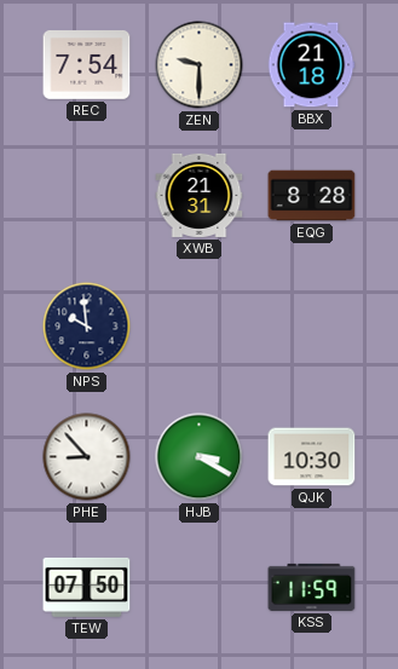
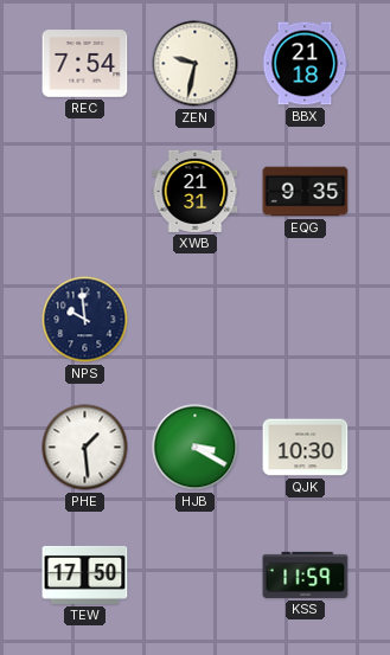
ZEN: 9:30 -> 9:32 (196, 64)
EQG: 8:28 -> 9:35 (306, 192)
PHE: 8:53 -> 1:29 (85, 448)
TEW: 07:50 -> 17:50 (85, 574)
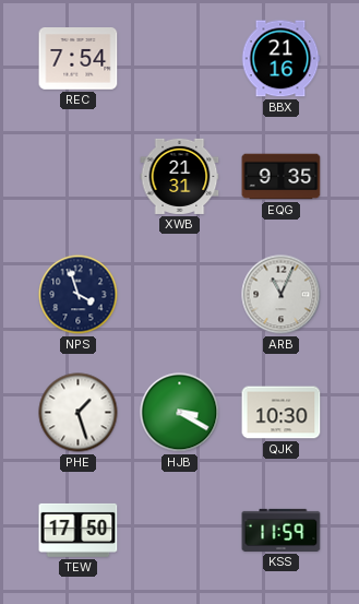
ZEN: 9:32 -> none (196, 64)
BBX: 21:18 -> 21:16 (280, 59)
NPS: 9:59 -> 3:57 (79, 295)
ARB: none -> 11:04 (282, 295)
PHE: 1:29 -> 1:27 (79, 413)
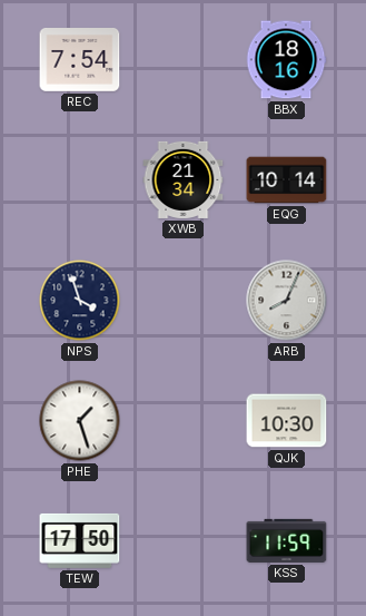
BBX: 21:16 -> 18:16 (286, 60)
XWB: 21:31 -> 21:34 (184, 179)
EQG: 9:35 -> 10:14 (287, 180)
ARB: 11:04 -> 8:04 (287, 301)
HJB: 3:20 -> none (180, 413)
